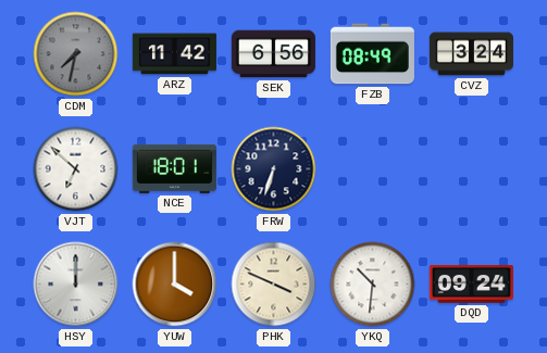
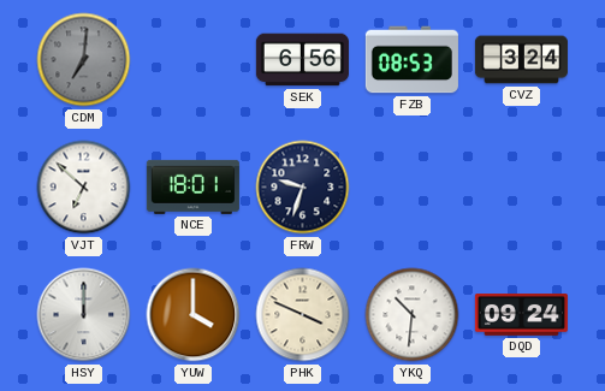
CDM: 7:32 -> 7:01 (84, 60)
ARZ: 11:42 -> none (174, 54)
FZB: 08:49 -> 08:53 (411, 60)
FRW: 6:33 -> 9:33 (303, 188)
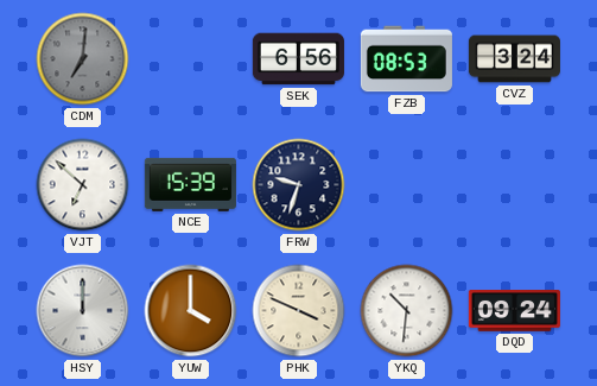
NCE: 18:01 -> 15:39 (190, 184)
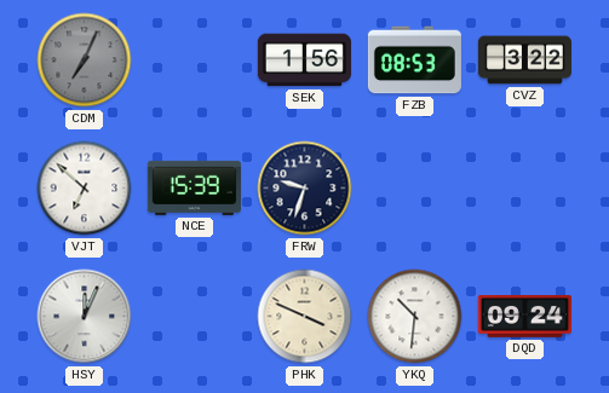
CDM: 7:01 -> 7:04 (85, 60)
SEK: 6:56 -> 1:56 (304, 60)
CVZ: 3:24 -> 3:22 (524, 60)
HSY: 12:00 -> 12:04 (85, 317)
YUW: 4:00 -> none (191, 311)
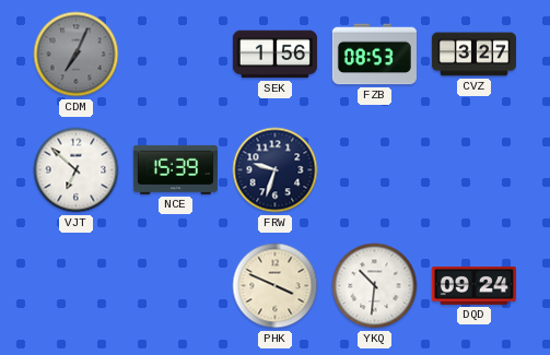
CVZ: 3:22 -> 3:27 (473, 55)
HSY: 12:04 -> none (85, 317)
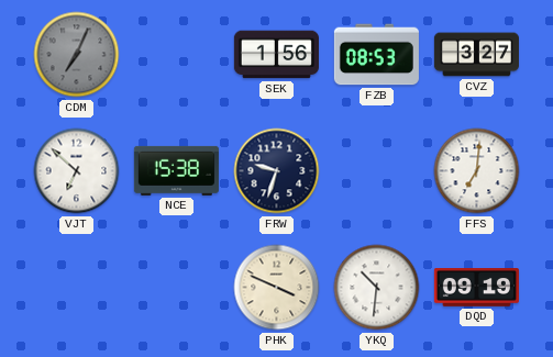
NCE: 15:39 -> 15:38 (176, 170)
FFS: none -> 7:01 (477, 171)
DQD: 09:24 -> 09:19 (476, 288)
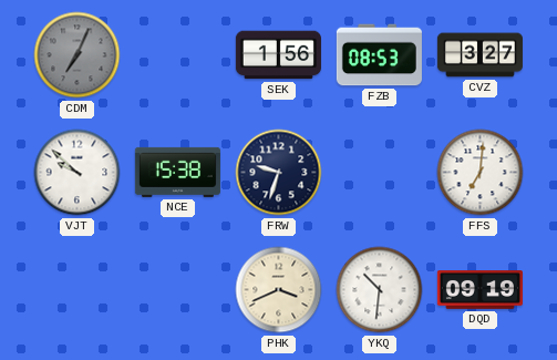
VJT: 6:52 -> 9:52 (78, 173)
PHK: 3:49 -> 3:41 (279, 290)
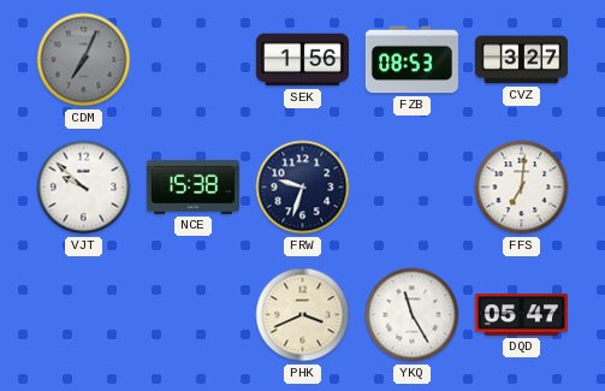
YKQ: 10:31 -> 11:25 (413, 315)
DQD: 09:19 -> 05:47 (521, 315)
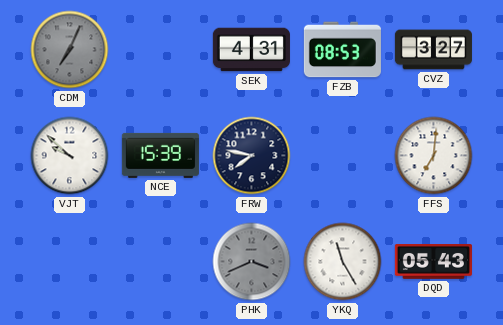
SEK: 1:56 -> 4:31 (251, 50)
NCE: 15:38 -> 15:39 (160, 155)
FRW: 9:33 -> 7:47 (252, 156)
PHK dial: cream -> grey (252, 262)
DQD: 05:47 -> 05:43 (433, 262)
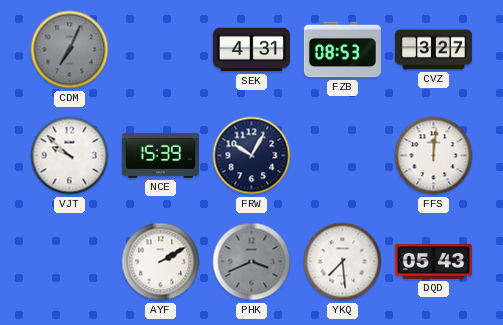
FRW: 7:47 -> 10:05 (252, 156)
FFS: 7:01 -> 12:01 (434, 156)
AYF: none -> 2:10 (161, 262)
YKQ: 11:25 -> 7:29 (343, 262)
